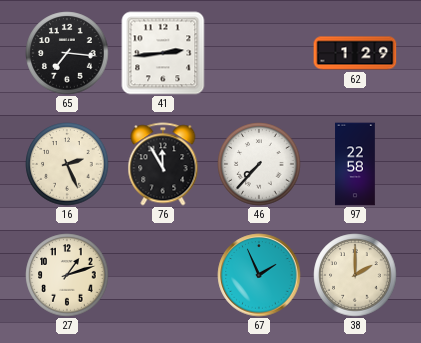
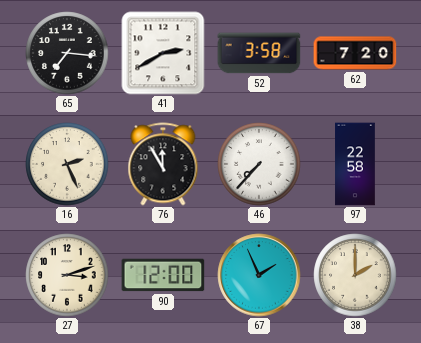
41: 2:44 -> 2:40 (163, 53)
52: none -> 3:58 (259, 53)
62: 1:29 -> 7:20 (355, 53)
27: 1:12 -> 3:12 (67, 275)
90: none -> 12:00 (163, 275)
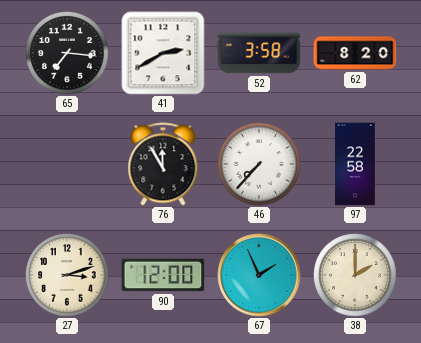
62: 7:20 -> 8:20 (355, 53)
16: 2:26 -> none (67, 164)
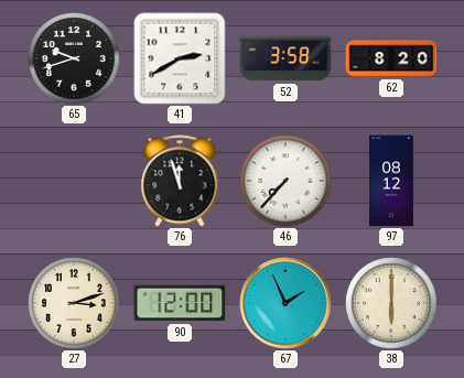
65: 7:16 -> 9:42 (74, 58)
76: 11:55 -> 11:57 (180, 181)
97: 22:58 -> 08:12 (391, 181)
38: 2:00 -> 6:00 (391, 303)
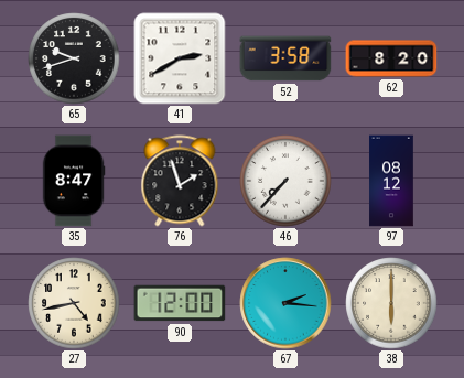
35: none -> 8:47 (74, 181)
76: 11:57 -> 1:57 (180, 181)
27: 3:12 -> 4:43 (74, 303)
67: 1:56 -> 2:16 (285, 303)
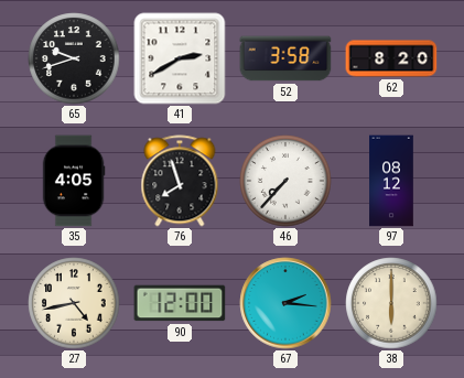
35: 8:47 -> 4:05 (74, 181)
76: 1:57 -> 7:57 (180, 181)
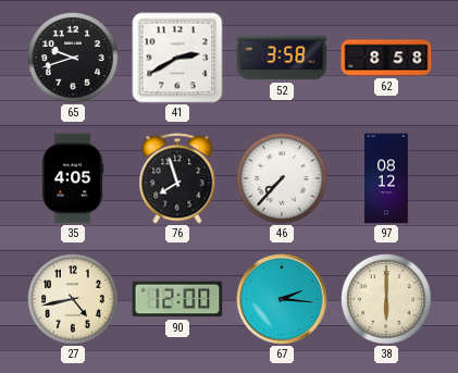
62: 8:20 -> 8:58 (386, 58)
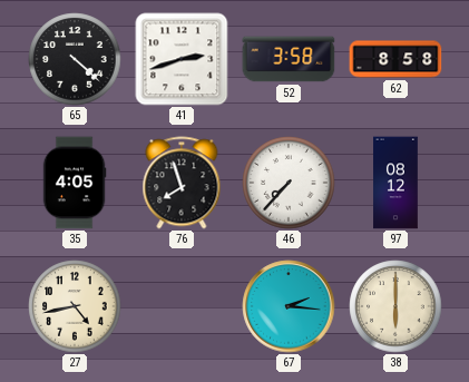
65: 9:42 -> 4:22 (75, 59)
41: 2:40 -> 2:42 (182, 59)
90: 12:00 -> none (177, 299)
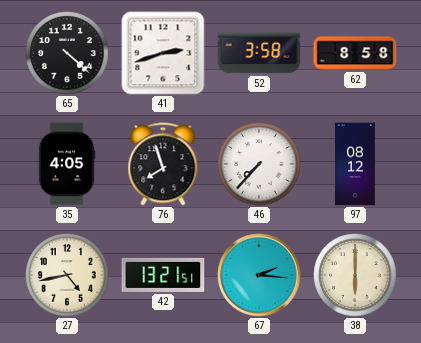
42: none -> 13:21 (163, 275)
